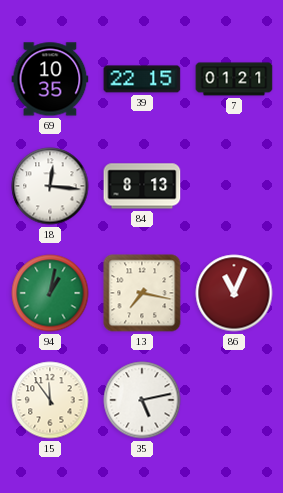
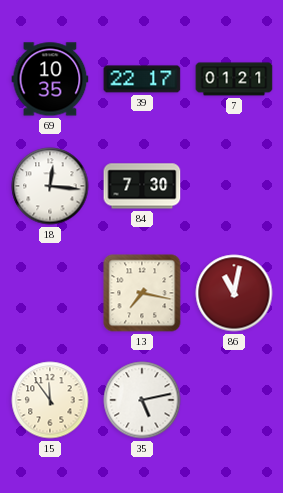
39: 22:15 -> 22:17 (142, 79)
84: 8:13 -> 7:30 (142, 186)
94: 1:02 -> none (50, 293)
86: 11:04 -> 11:02 (234, 293)
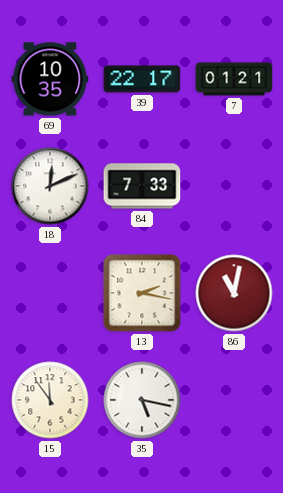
18: 12:16 -> 12:11 (50, 186)
84: 7:30 -> 7:33 (142, 186)
13: 7:17 -> 2:17 (142, 293)
35: 5:13 -> 5:17 (142, 400)
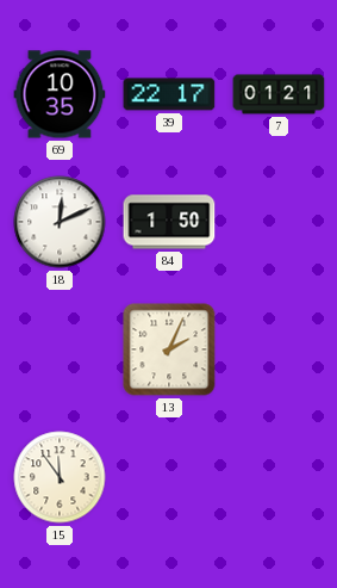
84: 7:33 -> 1:50 (169, 222)
13: 2:17 -> 2:04 (169, 349)
86: 11:02 -> none (234, 293)
35: 5:17 -> none (142, 400)
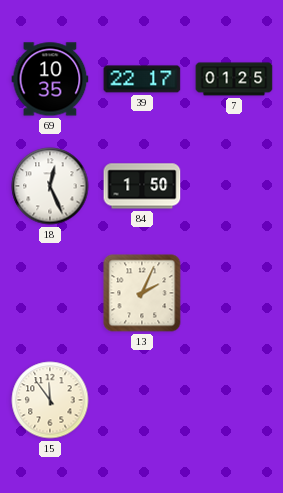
7: 01:21 -> 01:25 (234, 79)
18: 12:11 -> 12:26 (50, 186)
